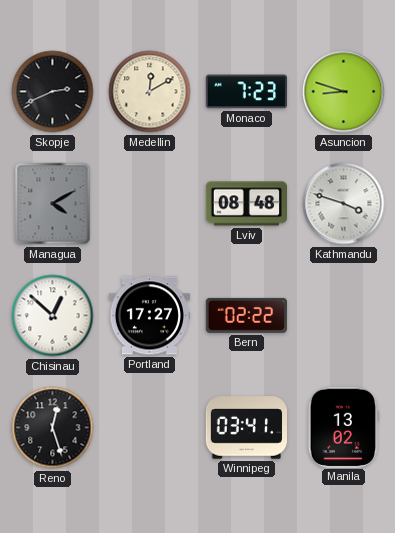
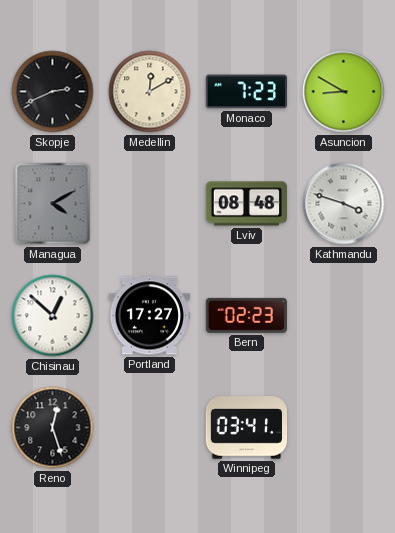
Asuncion: 8:48 -> 8:50 (344, 92)
Bern: 02:22 -> 02:23 (246, 315)
Manila: 13:02 -> none (343, 427)
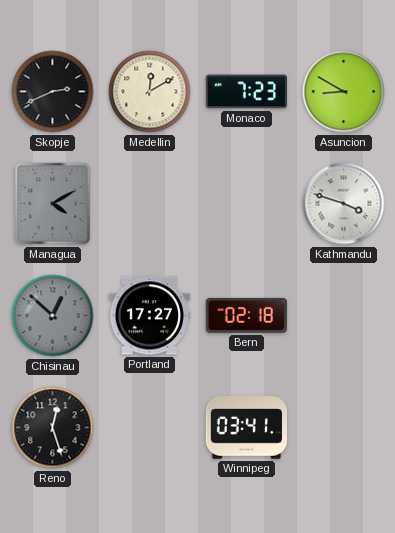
Lviv: 08:48 -> none (246, 204)
Chisinau dial: white -> grey (53, 316)
Bern: 02:23 -> 02:18 (246, 315)
